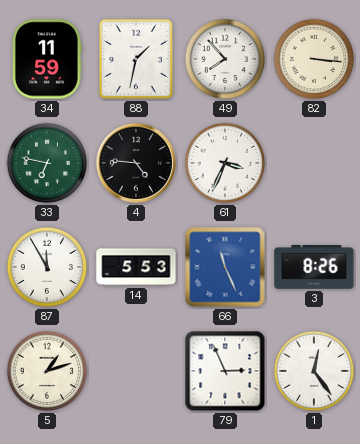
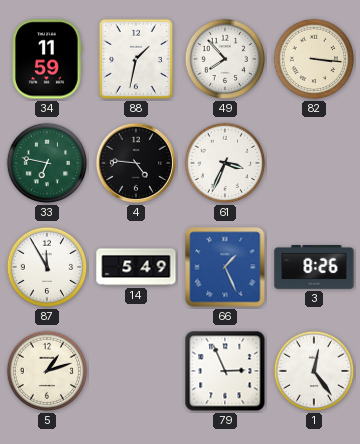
14: 5:53 -> 5:49 (136, 267)
66: 11:26 -> 1:26 (225, 267)
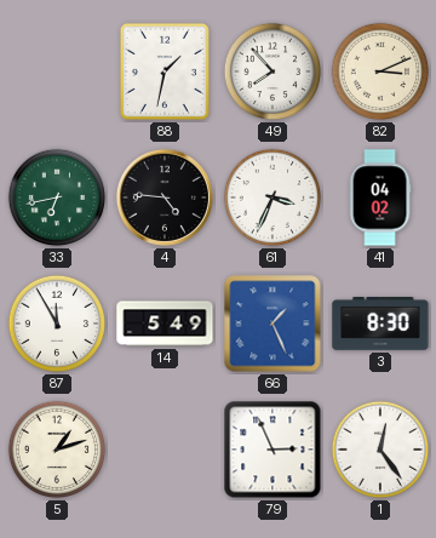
34: 11:59 -> none (47, 59)
82: 3:16 -> 3:11 (380, 71)
33: 6:47 -> 6:43 (57, 198)
41: none -> 04:02 (380, 198)
3: 8:26 -> 8:30 (380, 325)
